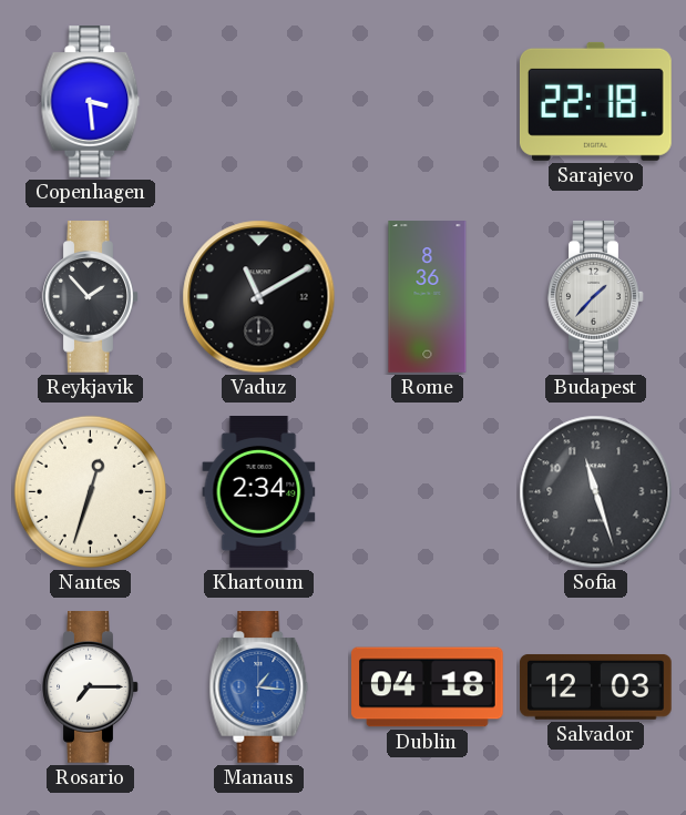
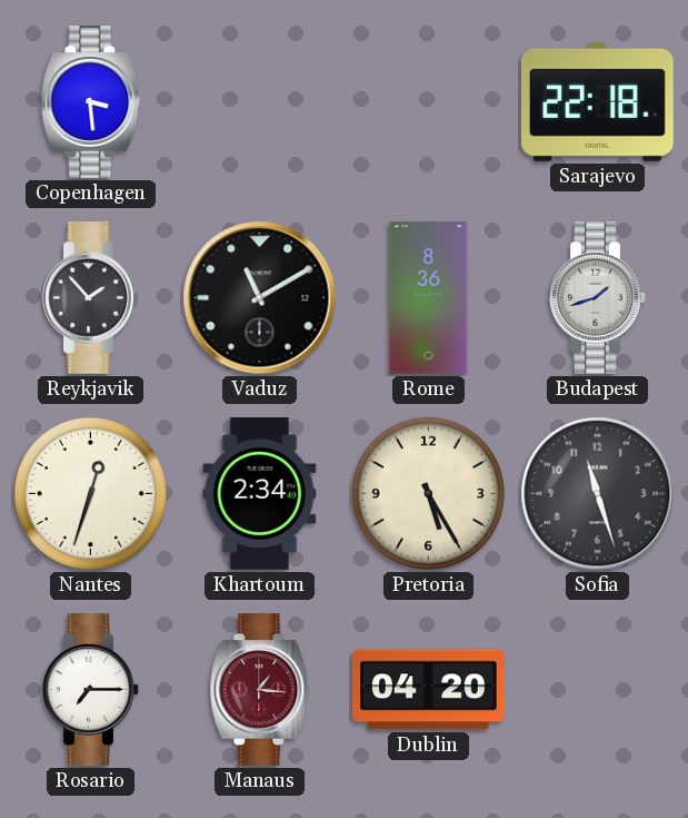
Budapest: 1:37 -> 1:42 (598, 298)
Pretoria: none -> 5:25 (428, 493)
Manaus dial: blue -> burgundy (260, 690)
Dublin: 04:18 -> 04:20 (429, 690)
Salvador: 12:03 -> none (596, 686)
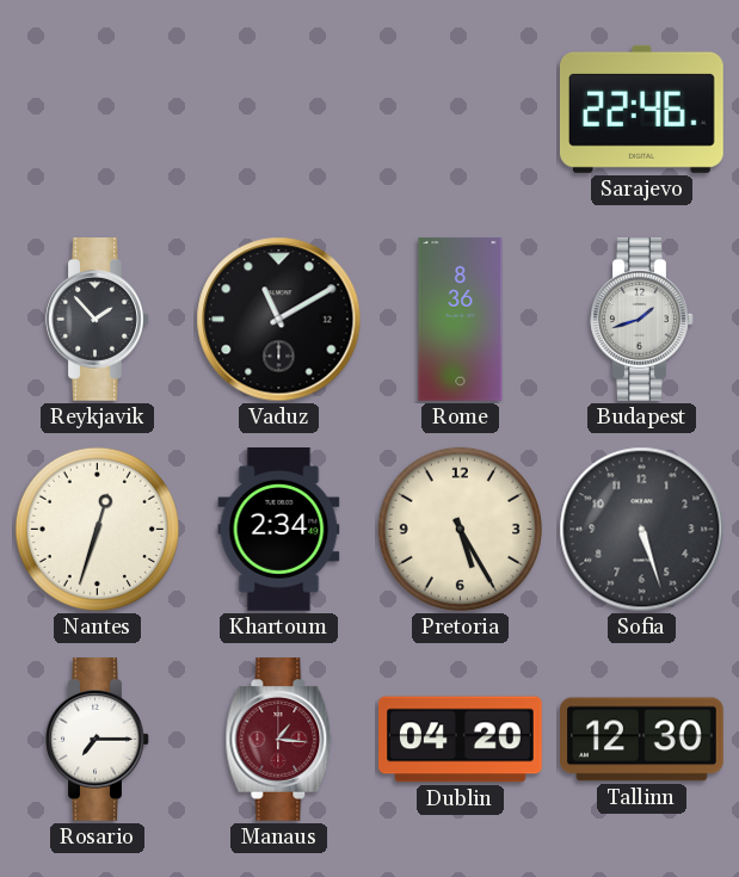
Copenhagen: 3:29 -> none (91, 102)
Sarajevo: 22:18 -> 22:46 (641, 109)
Sofia: 11:27 -> 5:27 (642, 530)
Tallinn: none -> 12:30 (642, 740)
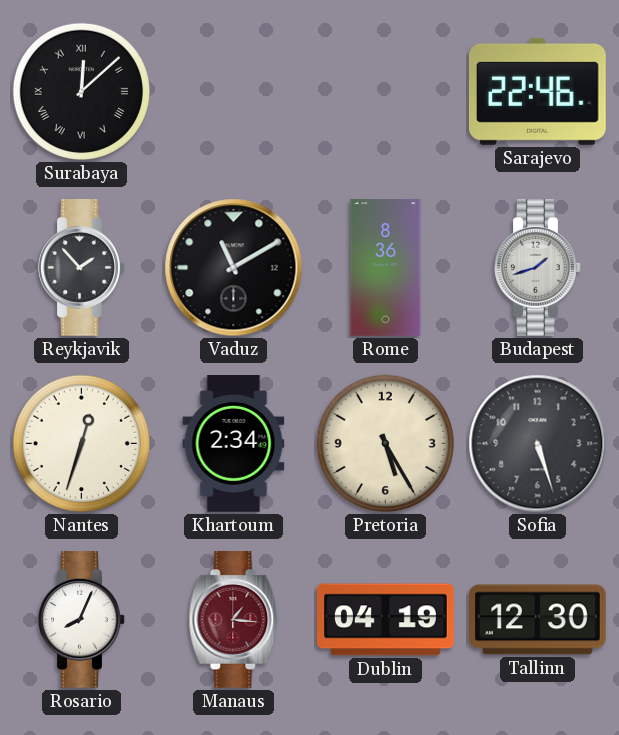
Surabaya: none -> 12:08 (81, 91)
Rosario: 7:15 -> 8:04 (82, 620)
Dublin: 04:20 -> 04:19 (386, 620)
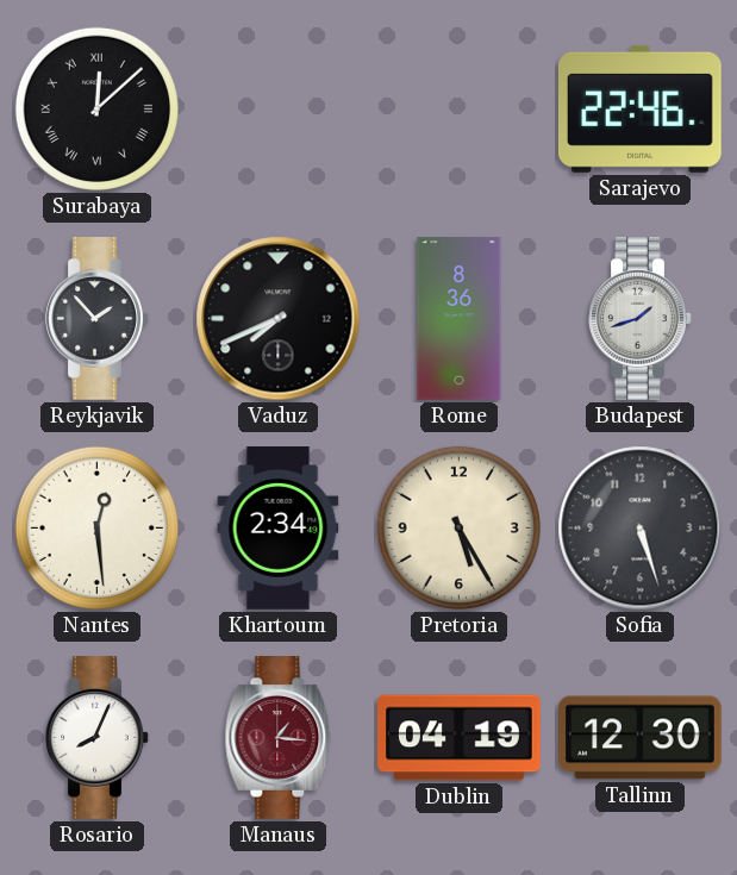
Vaduz: 11:10 -> 7:41 (279, 319)
Nantes: 12:33 -> 12:29 (96, 527)
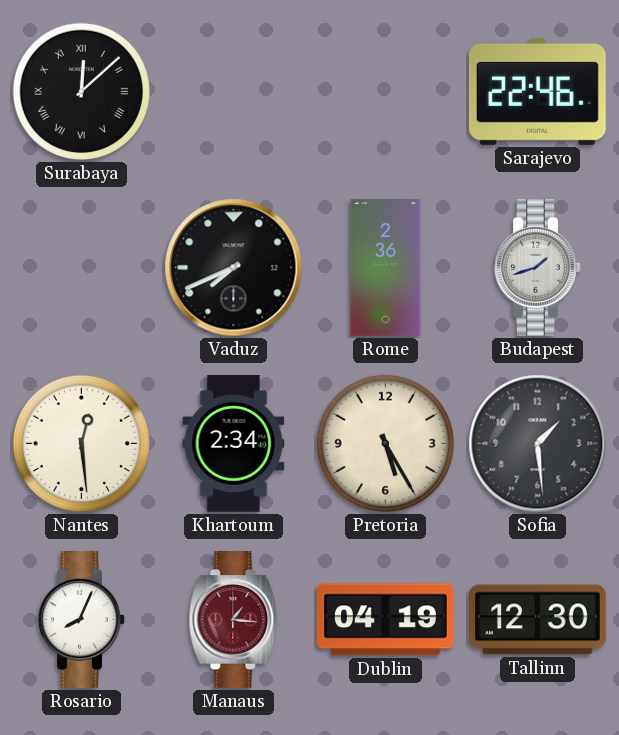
Reykjavik: 1:53 -> none (98, 319)
Rome: 8:36 -> 2:36 (386, 268)
Sofia: 5:27 -> 1:29 (538, 444)
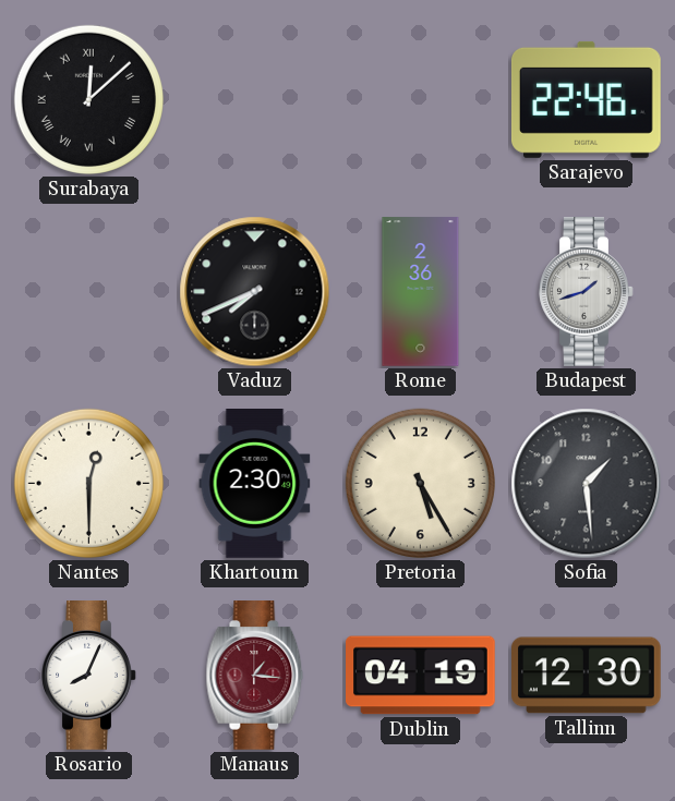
Nantes: 12:29 -> 12:30 (88, 483)
Khartoum: 2:34 -> 2:30 (255, 484)
